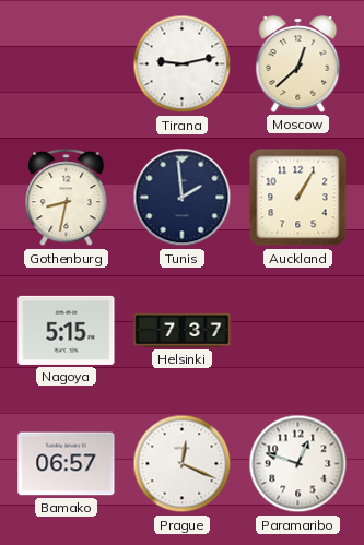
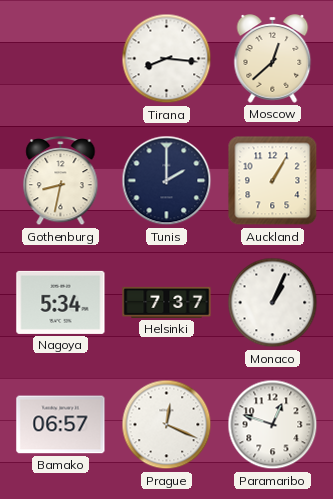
Tirana: 9:13 -> 8:16 (167, 59)
Tunis: 1:59 -> 2:00 (167, 181)
Nagoya: 5:15 -> 5:34 (61, 302)
Monaco: none -> 1:04 (273, 303)
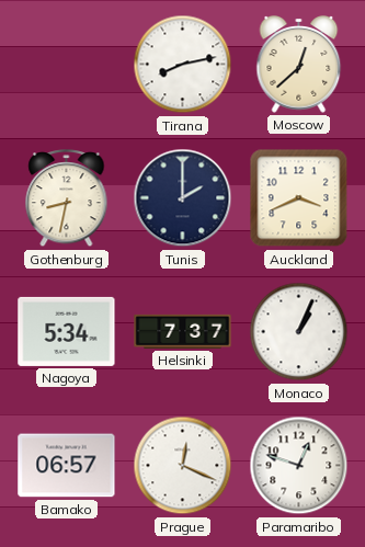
Tirana: 8:16 -> 8:13 (183, 65)
Auckland: 1:05 -> 3:41 (299, 198)
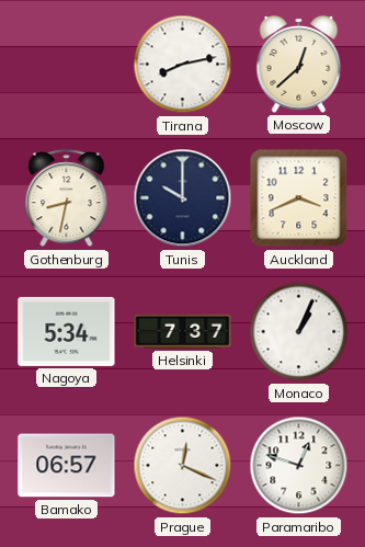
Tunis: 2:00 -> 10:00 (183, 198)
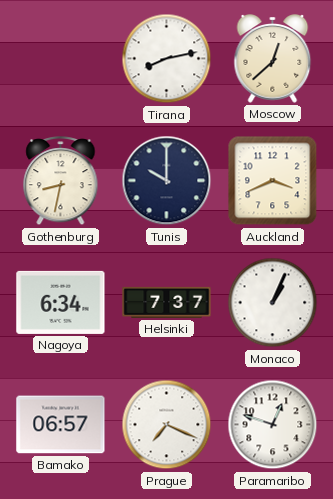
Nagoya: 5:34 -> 6:34 (61, 302)
Prague: 12:19 -> 7:19 (167, 425)
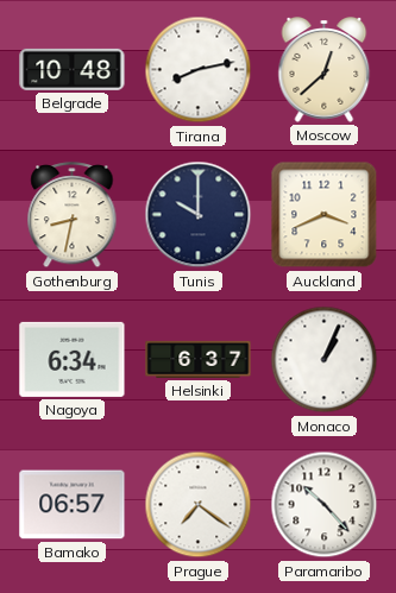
Belgrade: none -> 10:48 (73, 69)
Helsinki: 7:37 -> 6:37 (199, 359)
Prague: 7:19 -> 7:21 (199, 505)
Paramaribo: 12:48 -> 10:23 (325, 505)
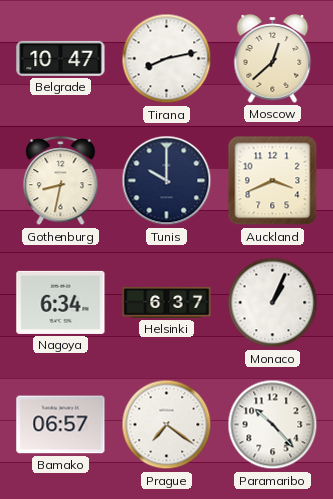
Belgrade: 10:48 -> 10:47 (61, 58)
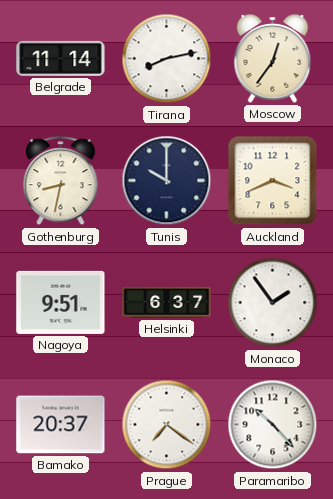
Belgrade: 10:47 -> 11:14 (61, 58)
Moscow: 12:38 -> 12:36 (273, 59)
Nagoya: 6:34 -> 9:51 (61, 302)
Monaco: 1:04 -> 1:54 (273, 303)
Bamako: 06:57 -> 20:37 (61, 425)
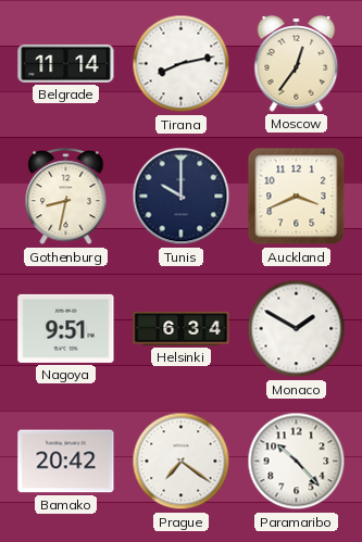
Helsinki: 6:37 -> 6:34 (182, 328)
Monaco: 1:54 -> 1:50 (297, 329)
Bamako: 20:37 -> 20:42 (66, 462)
